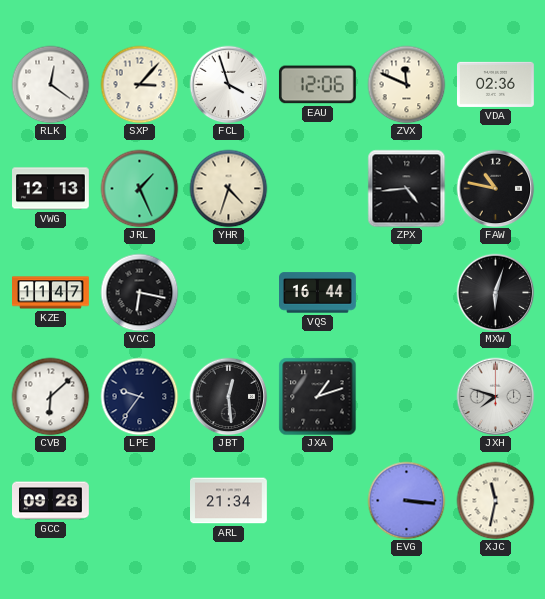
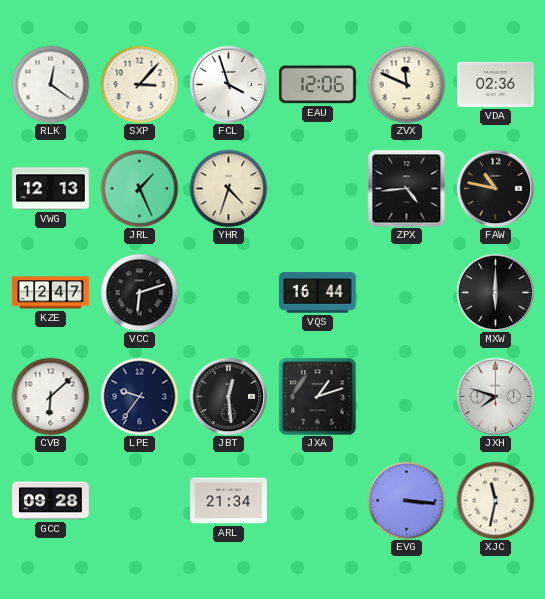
KZE: 11:47 -> 12:47 (51, 293)
VCC: 6:17 -> 6:12 (139, 292)
MXW: 6:03 -> 6:00 (495, 292)
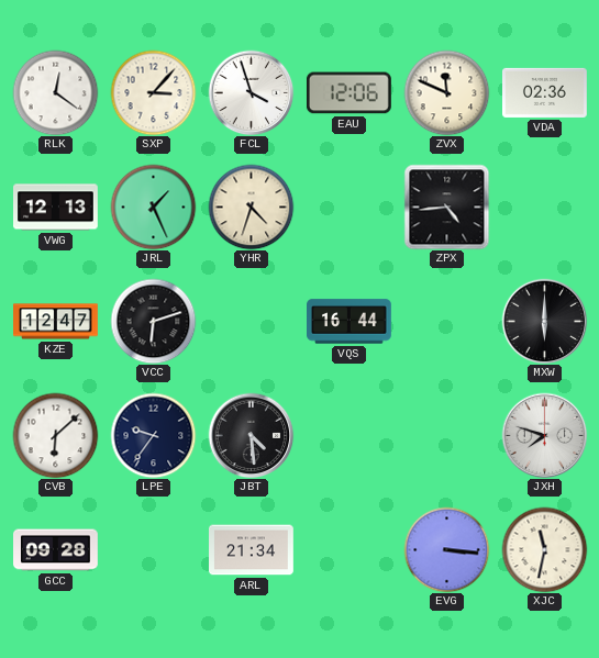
FAW: 10:47 -> none (495, 188)
JBT: 12:29 -> 4:29 (251, 435)
JXA: 1:12 -> none (317, 396)
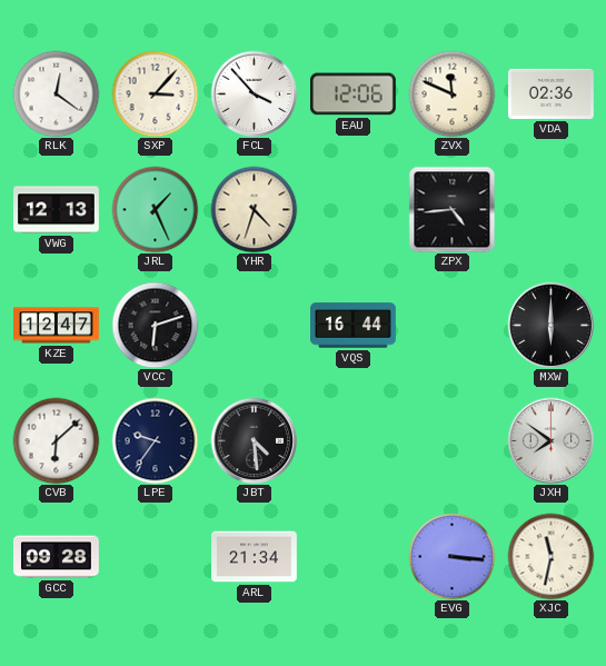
FCL: 3:57 -> 3:53 (254, 93)
JXH: 7:48 -> 7:51 (550, 440)
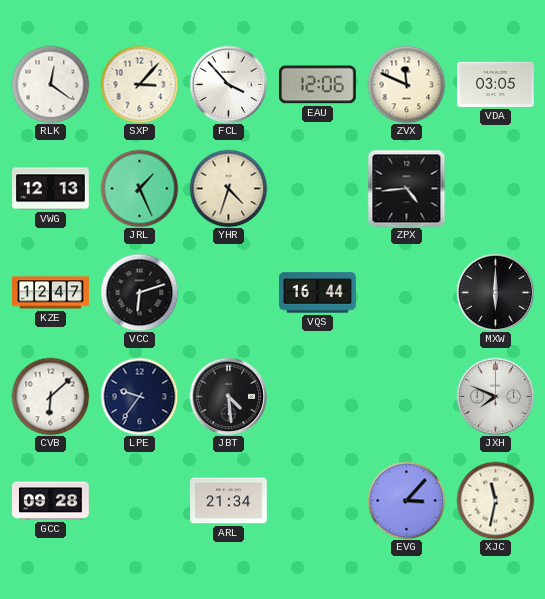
VDA: 02:36 -> 03:05 (496, 84)
JXH: 7:51 -> 7:49 (495, 396)
EVG: 3:16 -> 3:07 (406, 500)
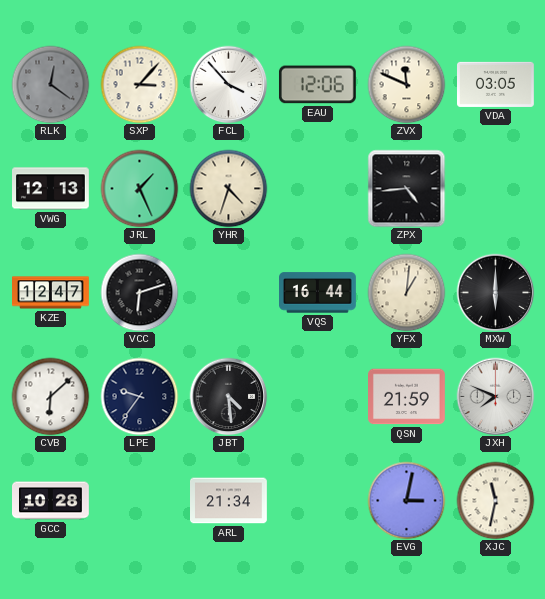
RLK dial: white -> grey (50, 84)
YFX: none -> 1:01 (406, 292)
QSN: none -> 21:59 (407, 397)
GCC: 09:28 -> 10:28 (51, 501)
EVG: 3:07 -> 3:02 (406, 500)
